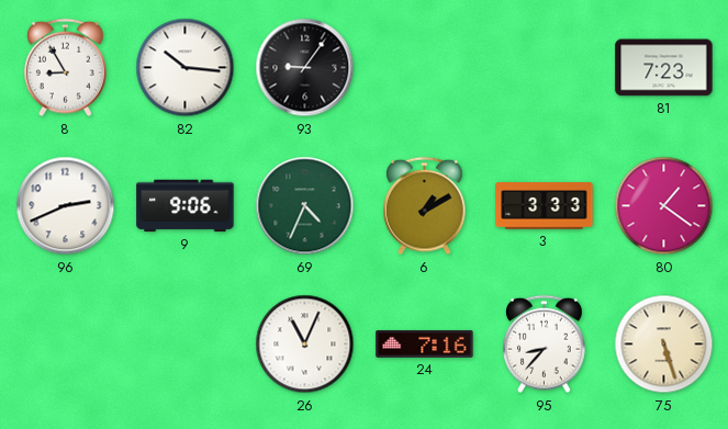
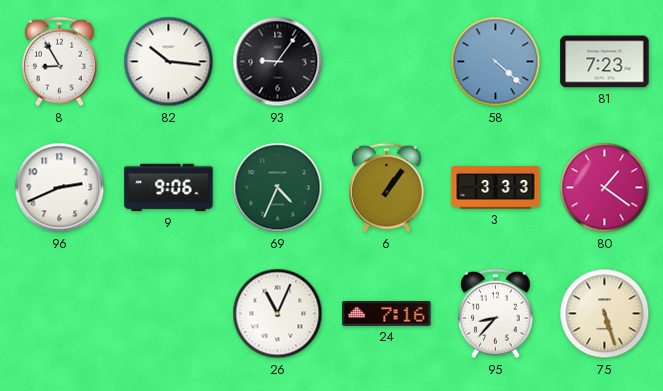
58: none -> 4:22 (496, 62)
6: 1:10 -> 1:06 (387, 188)
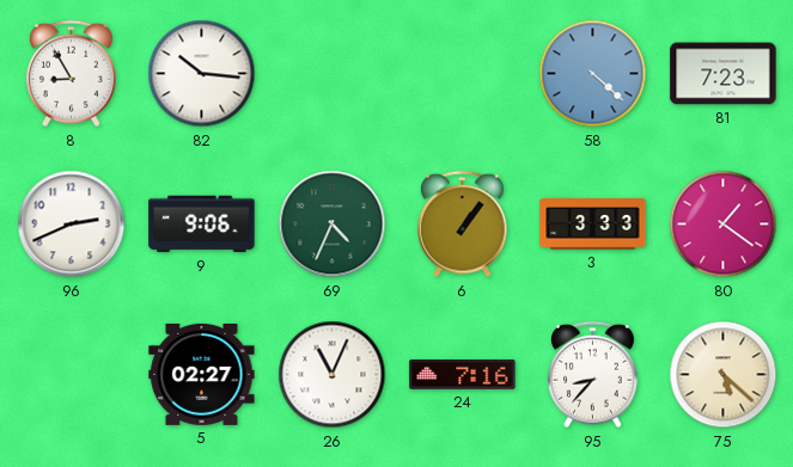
93: 9:06 -> none (278, 62)
5: none -> 02:27 (202, 374)
75: 5:27 -> 5:22 (724, 375)
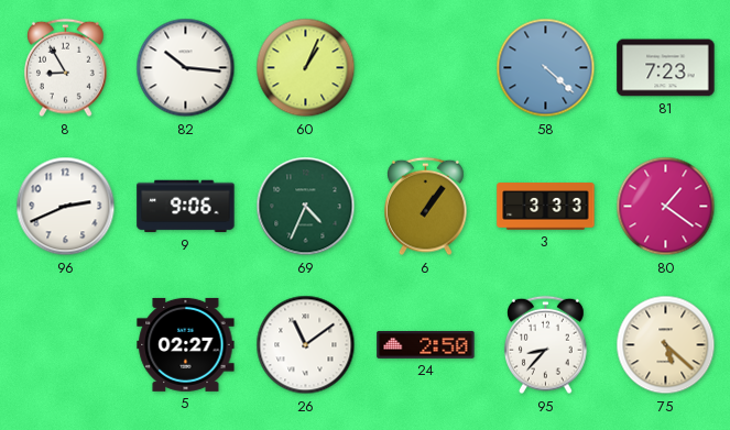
60: none -> 1:04 (306, 68)
26: 11:04 -> 11:09 (306, 345)
24: 7:16 -> 2:50 (426, 344)
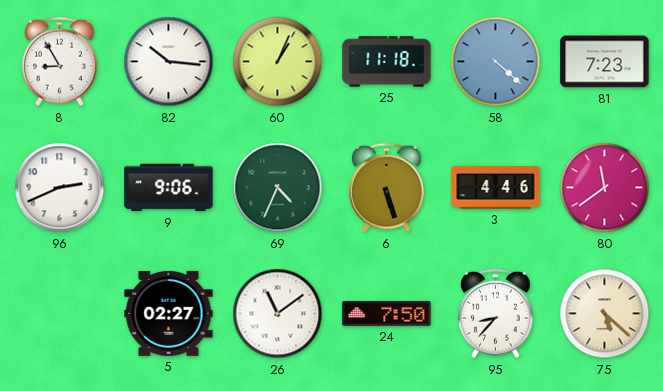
25: none -> 11:18 (387, 62)
6: 1:06 -> 5:27 (387, 188)
3: 3:33 -> 4:46 (496, 188)
80: 1:21 -> 11:39 (605, 188)
24: 2:50 -> 7:50 (387, 313)
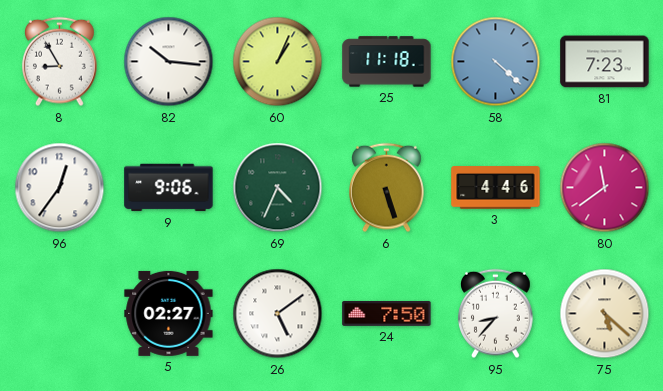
96: 2:41 -> 12:36 (60, 188)
26: 11:09 -> 5:09 (278, 314)
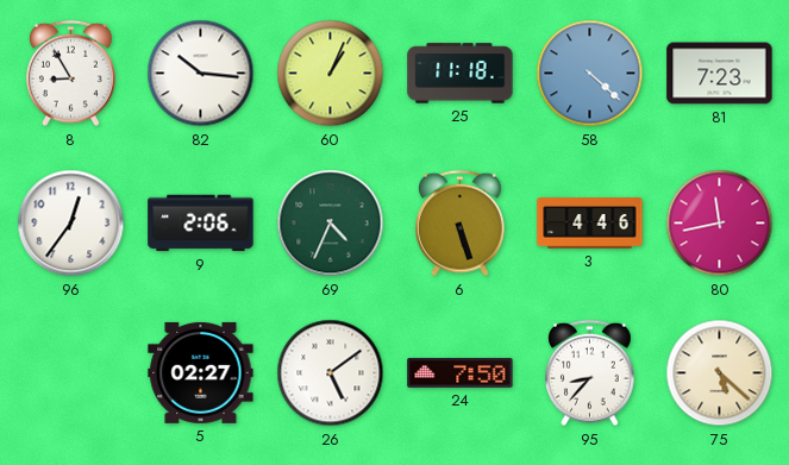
9: 9:06 -> 2:06 (201, 224)
80: 11:39 -> 11:43 (720, 224)
